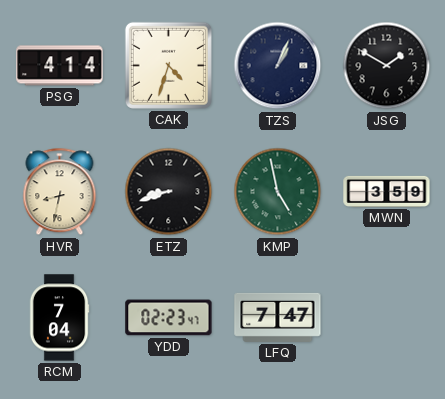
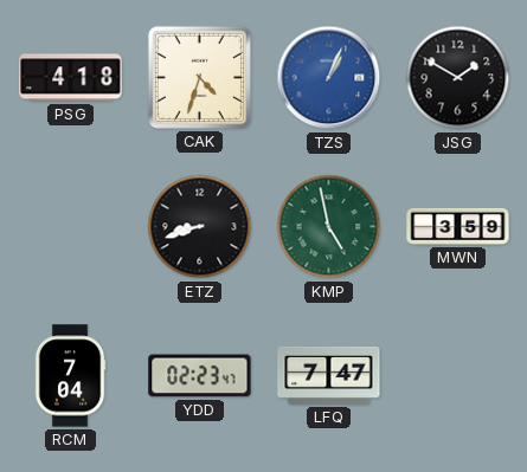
PSG: 4:14 -> 4:18 (71, 78)
TZS dial: navy -> blue (329, 78)
HVR: 8:32 -> none (60, 192)
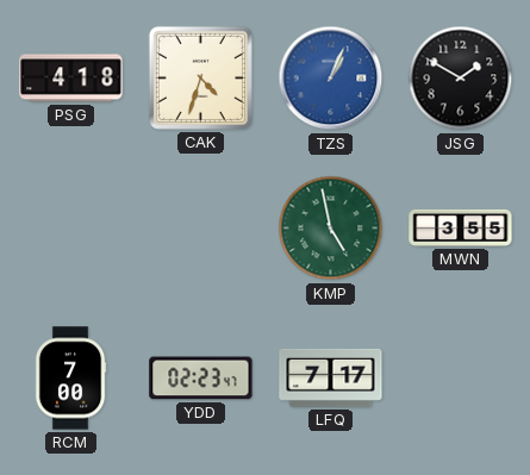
ETZ: 8:42 -> none (200, 227)
MWN: 3:59 -> 3:55 (461, 227)
RCM: 7:04 -> 7:00 (70, 379)
LFQ: 7:47 -> 7:17 (331, 377)
